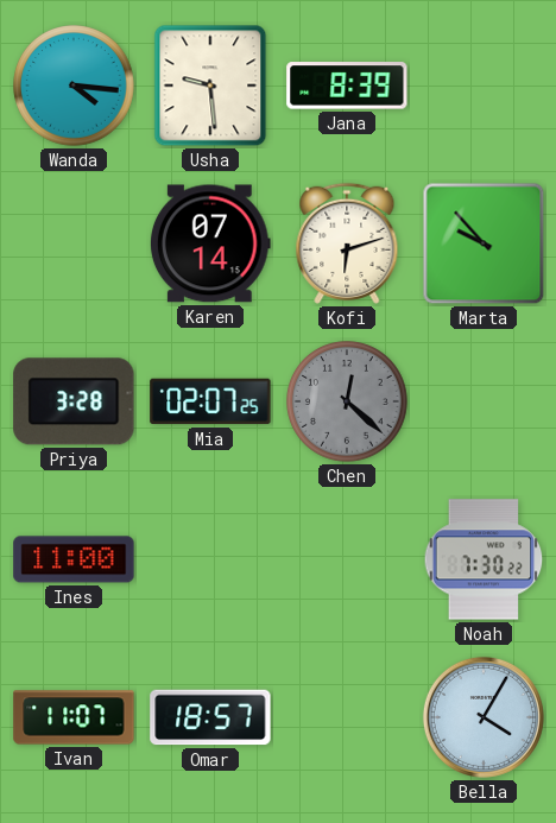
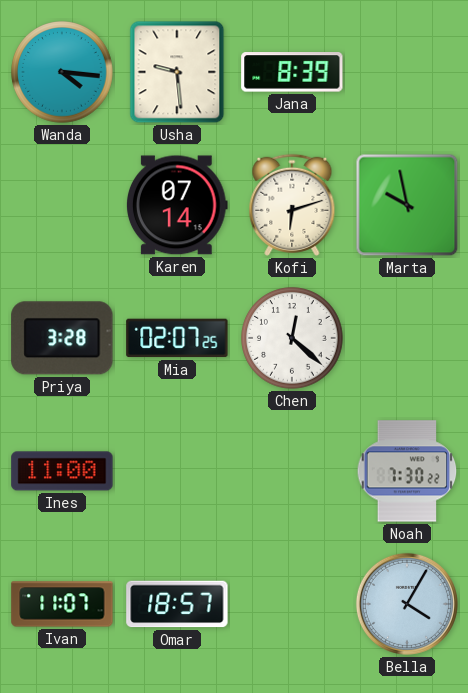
Marta: 9:53 -> 9:58 (407, 205)
Chen dial: grey -> white (292, 338)
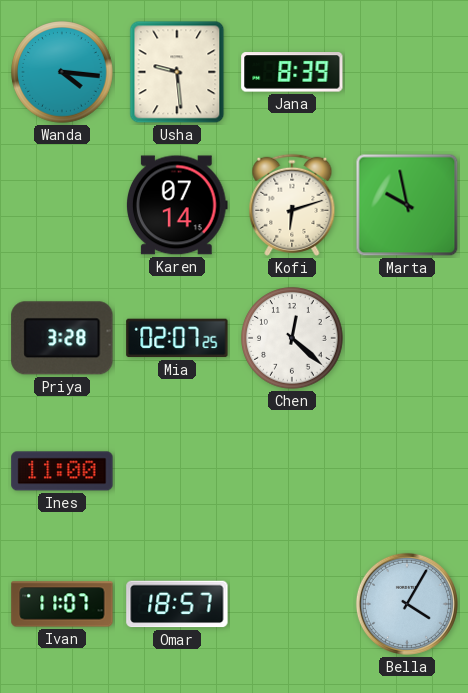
Noah: 7:30 -> none (407, 471)
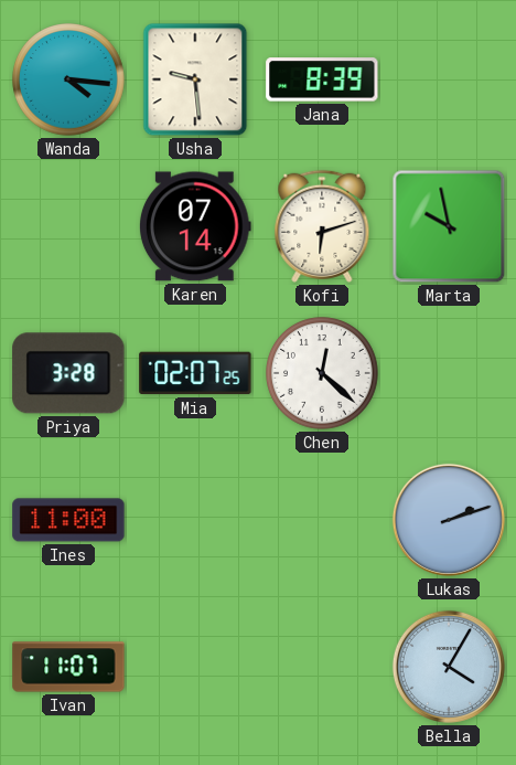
Lukas: none -> 2:12 (449, 520)
Omar: 18:57 -> none (177, 604)
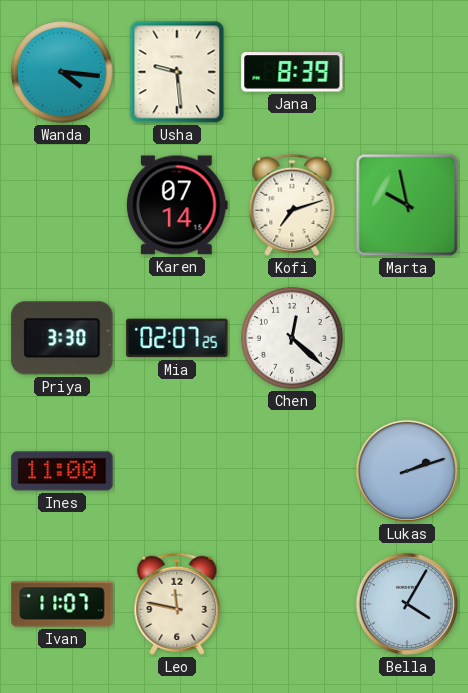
Kofi: 6:12 -> 7:12 (292, 205)
Priya: 3:28 -> 3:30 (62, 338)
Leo: none -> 11:47 (177, 604)
